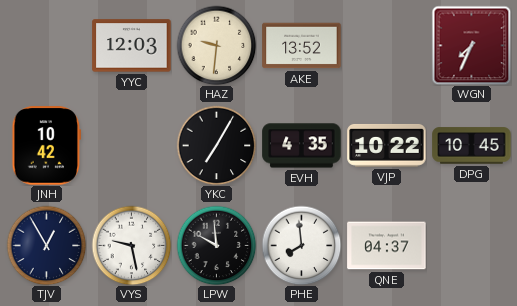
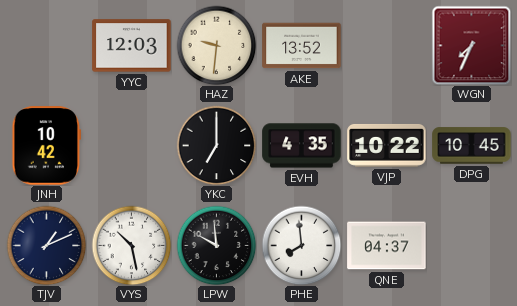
YKC: 7:05 -> 7:00 (216, 145)
TJV: 12:55 -> 1:11 (46, 245)
VYS: 9:28 -> 10:28 (131, 245)
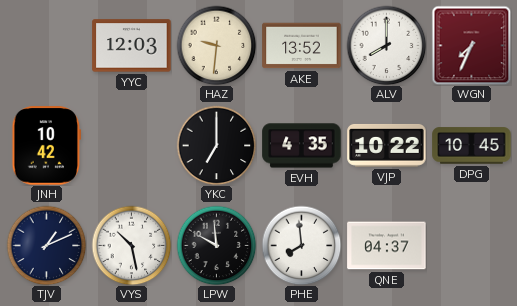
ALV: none -> 8:00 (386, 45)
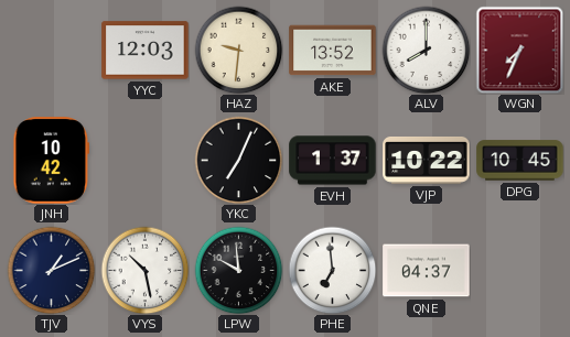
YKC: 7:00 -> 7:04 (238, 160)
EVH: 4:35 -> 1:37 (333, 161)
PHE: 7:59 -> 6:59 (332, 270)
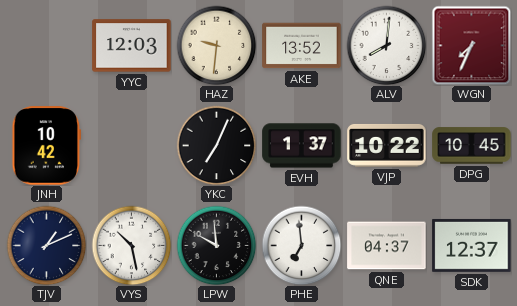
ALV: 8:00 -> 8:01 (386, 45)
SDK: none -> 12:37 (472, 245)
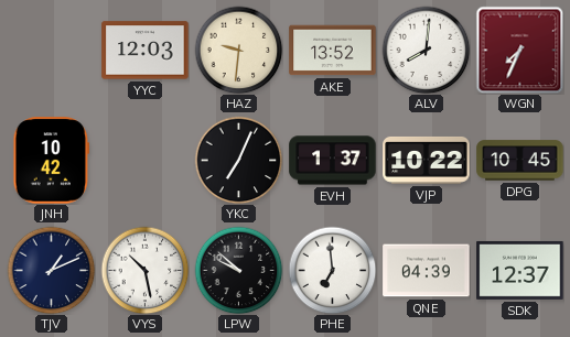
LPW: 9:59 -> 9:52 (238, 270)
QNE: 04:37 -> 04:39 (427, 271)
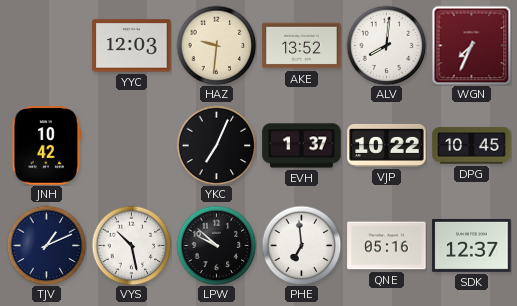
QNE: 04:39 -> 05:16 (387, 246)
